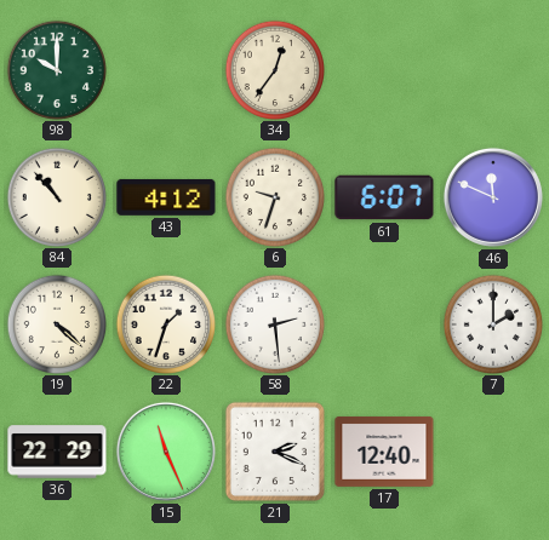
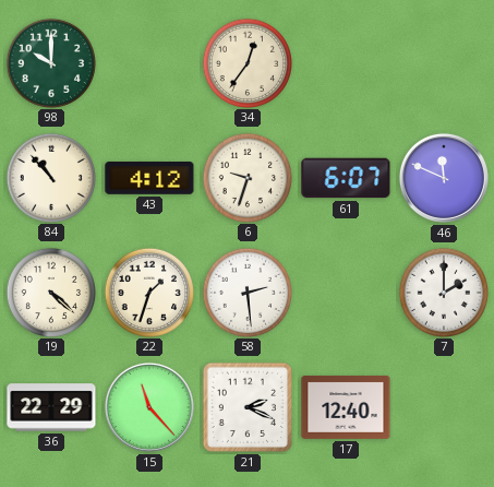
15: 11:26 -> 11:23 (149, 407)
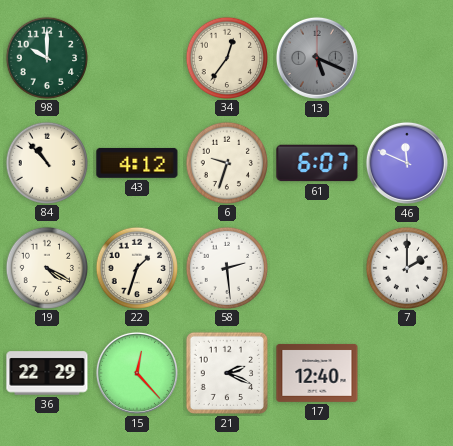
13: none -> 5:19 (317, 58)
19: 4:22 -> 4:20 (46, 267)
15: 11:23 -> 12:23 (137, 373)
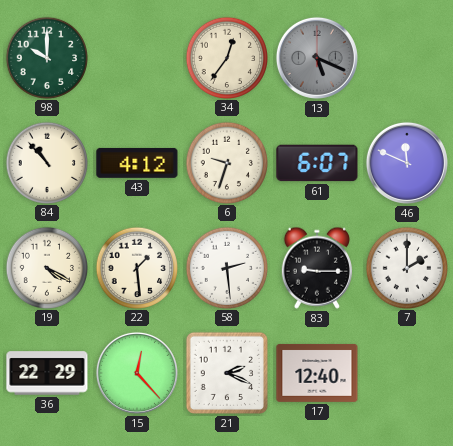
22: 1:33 -> 1:29 (136, 267)
83: none -> 9:15 (317, 268)
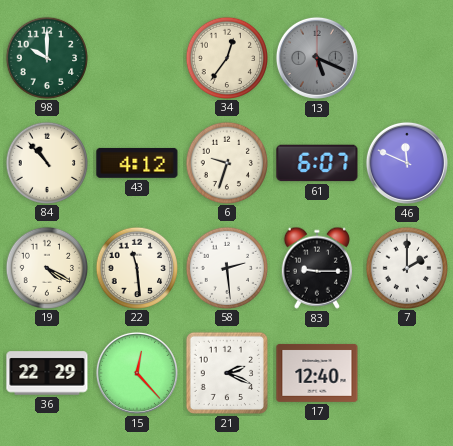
22: 1:29 -> 11:29 (136, 267)
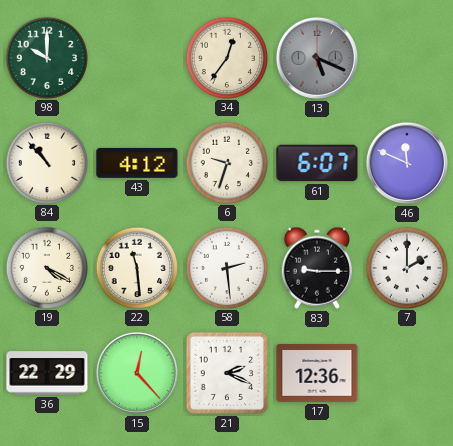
17: 12:40 -> 12:36 (317, 373)
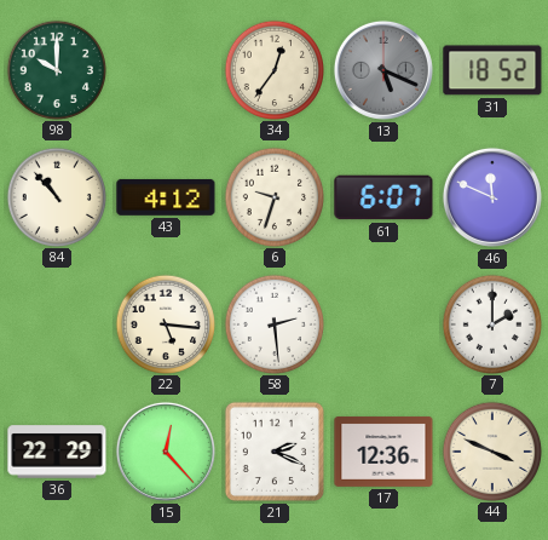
31: none -> 18:52 (492, 70)
19: 4:20 -> none (46, 267)
22: 11:29 -> 5:16 (165, 323)
83: 9:15 -> none (317, 268)
44: none -> 3:49 (491, 450)
